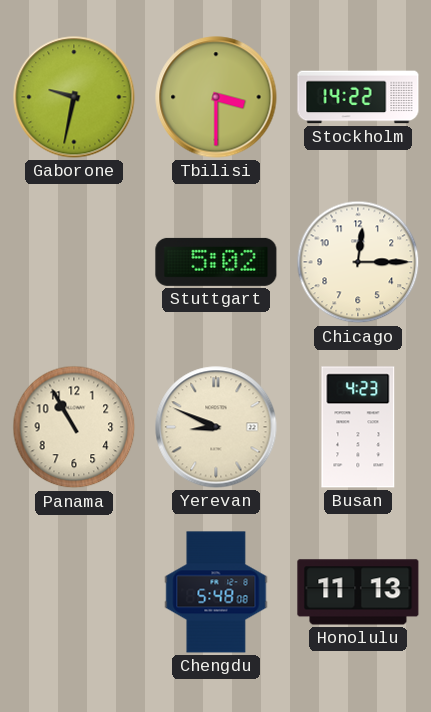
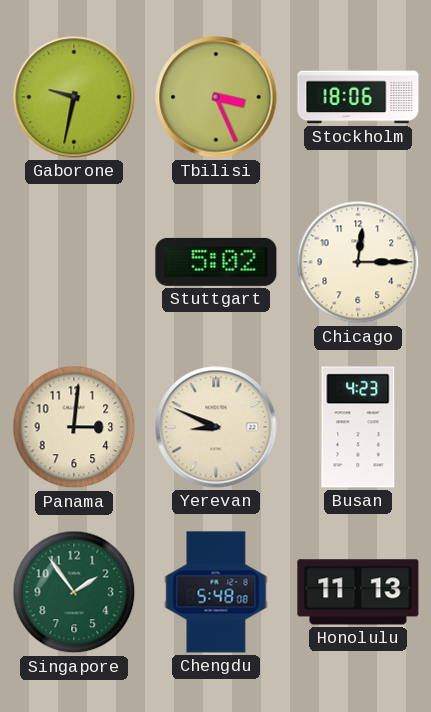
Tbilisi: 3:30 -> 3:26 (216, 97)
Stockholm: 14:22 -> 18:06 (358, 97)
Panama: 10:55 -> 3:01 (74, 427)
Singapore: none -> 1:54 (74, 592)
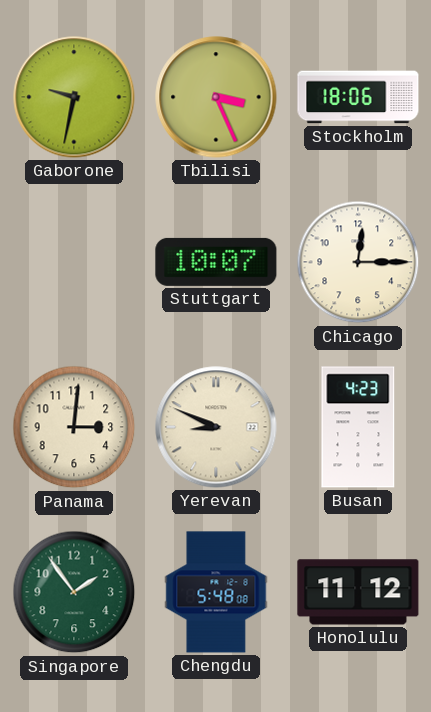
Stuttgart: 5:02 -> 10:07 (216, 262)
Honolulu: 11:13 -> 11:12 (358, 592)
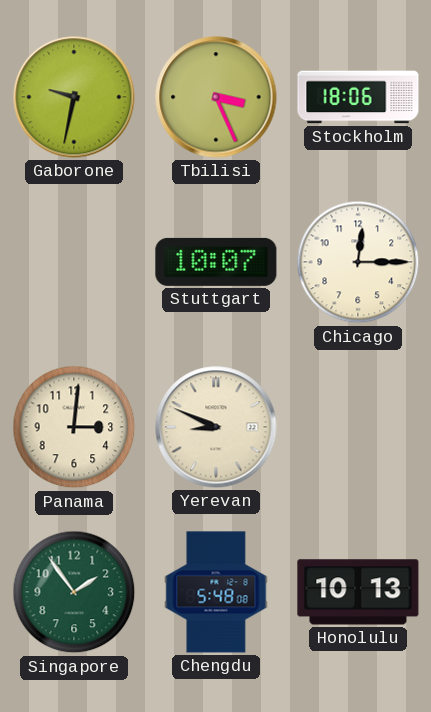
Busan: 4:23 -> none (358, 427)
Honolulu: 11:12 -> 10:13 (358, 592)
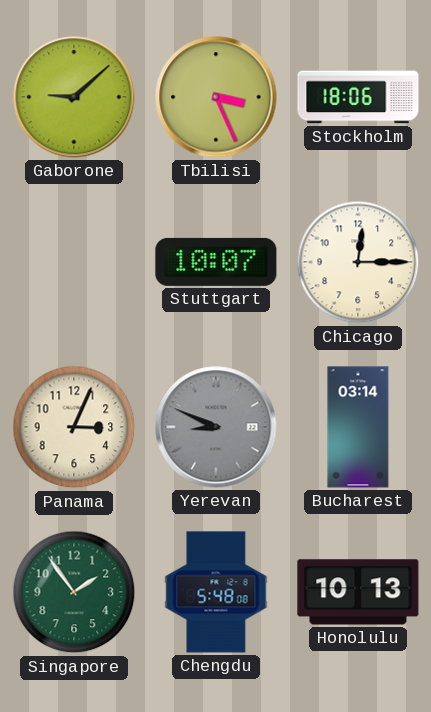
Gaborone: 9:32 -> 9:08 (74, 97)
Panama: 3:01 -> 3:04 (74, 427)
Yerevan dial: cream -> grey (216, 427)
Bucharest: none -> 03:14 (358, 427)
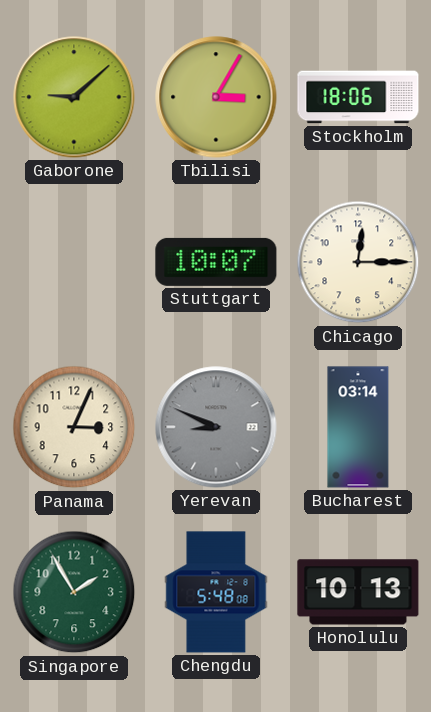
Tbilisi: 3:26 -> 3:05 (216, 97)
Singapore: 1:54 -> 1:55 (74, 592)
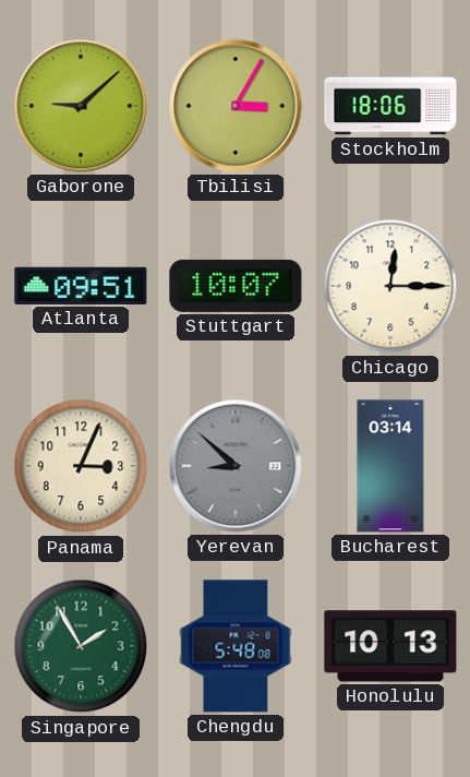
Atlanta: none -> 09:51 (81, 286)
Yerevan: 8:49 -> 8:52 (236, 466)
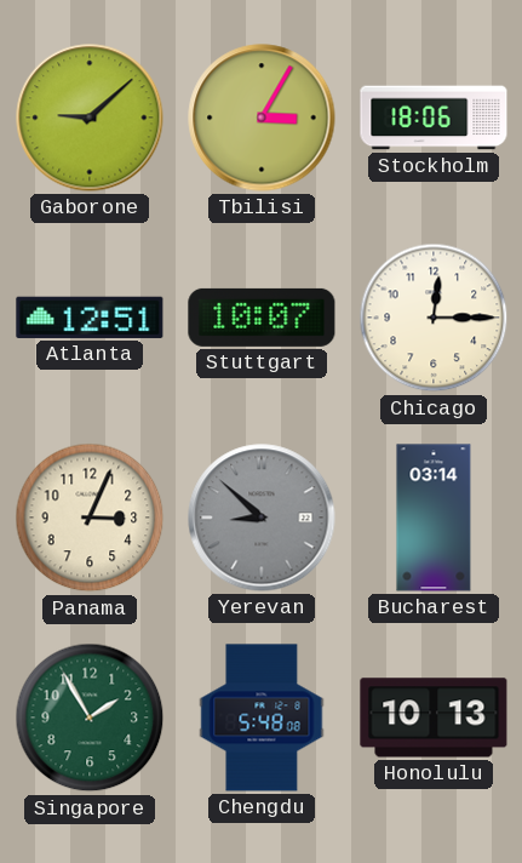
Atlanta: 09:51 -> 12:51 (90, 318)
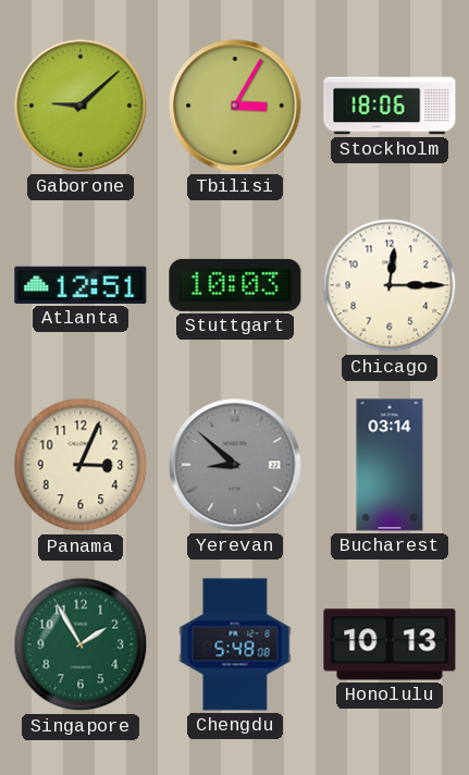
Stuttgart: 10:07 -> 10:03 (235, 285)
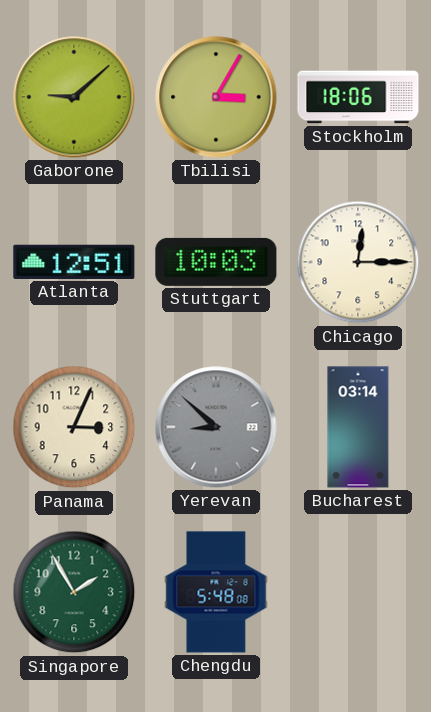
Honolulu: 10:13 -> none (390, 644)
